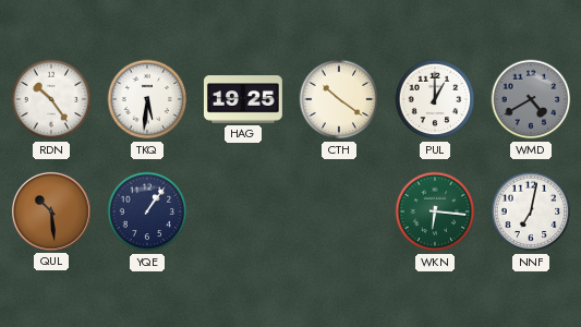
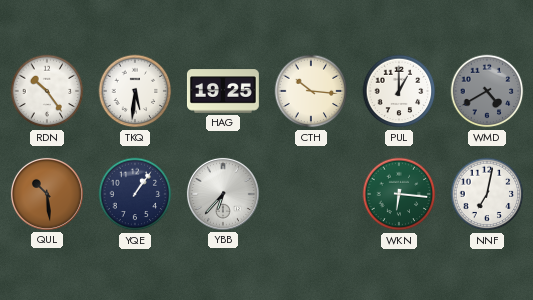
CTH: 10:21 -> 10:16 (311, 91)
YBB: none -> 6:37 (223, 194)
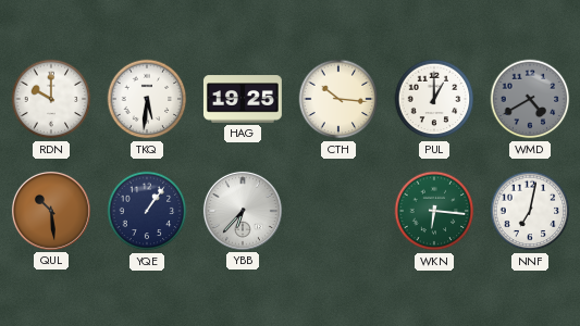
RDN: 10:24 -> 10:00 (51, 99)
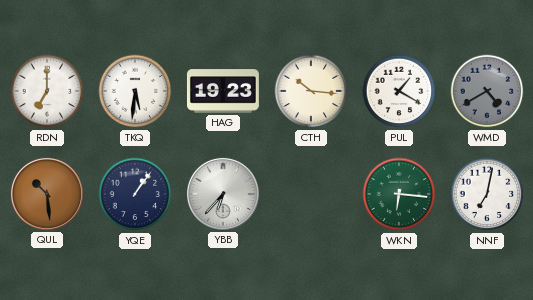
RDN: 10:00 -> 7:00 (47, 91)
HAG: 19:25 -> 19:23 (223, 91)
PUL: 1:00 -> 1:20 (399, 91)
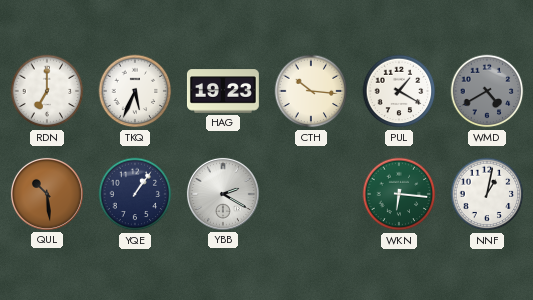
TKQ: 5:31 -> 5:34 (135, 91)
YBB: 6:37 -> 2:20 (223, 194)
NNF: 7:02 -> 1:02 (487, 194)
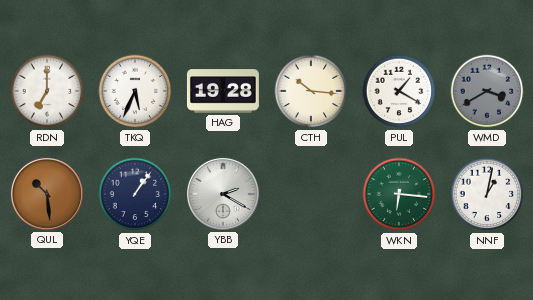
HAG: 19:23 -> 19:28 (223, 91)
WMD: 4:40 -> 3:40 (487, 91)
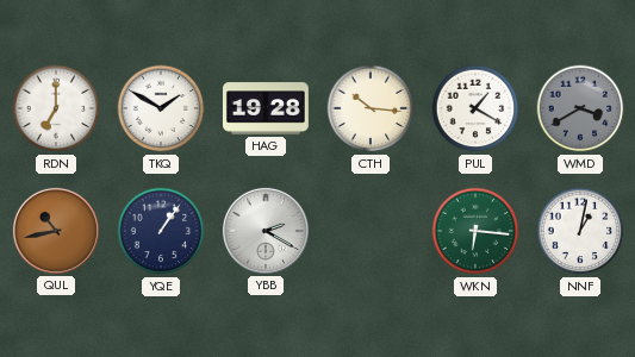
TKQ: 5:34 -> 1:50 (161, 108)
QUL: 10:29 -> 10:43 (56, 231)
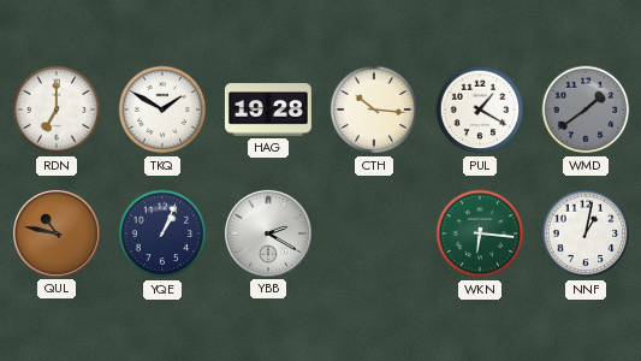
WMD: 3:40 -> 1:39 (586, 110)
QUL: 10:43 -> 10:47 (57, 233)
YQE: 1:06 -> 1:04 (162, 233)
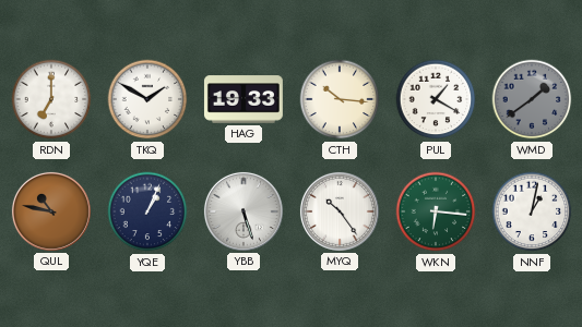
HAG: 19:28 -> 19:33 (244, 99)
YBB: 2:20 -> 5:27 (244, 211)
MYQ: none -> 10:24 (340, 211)
